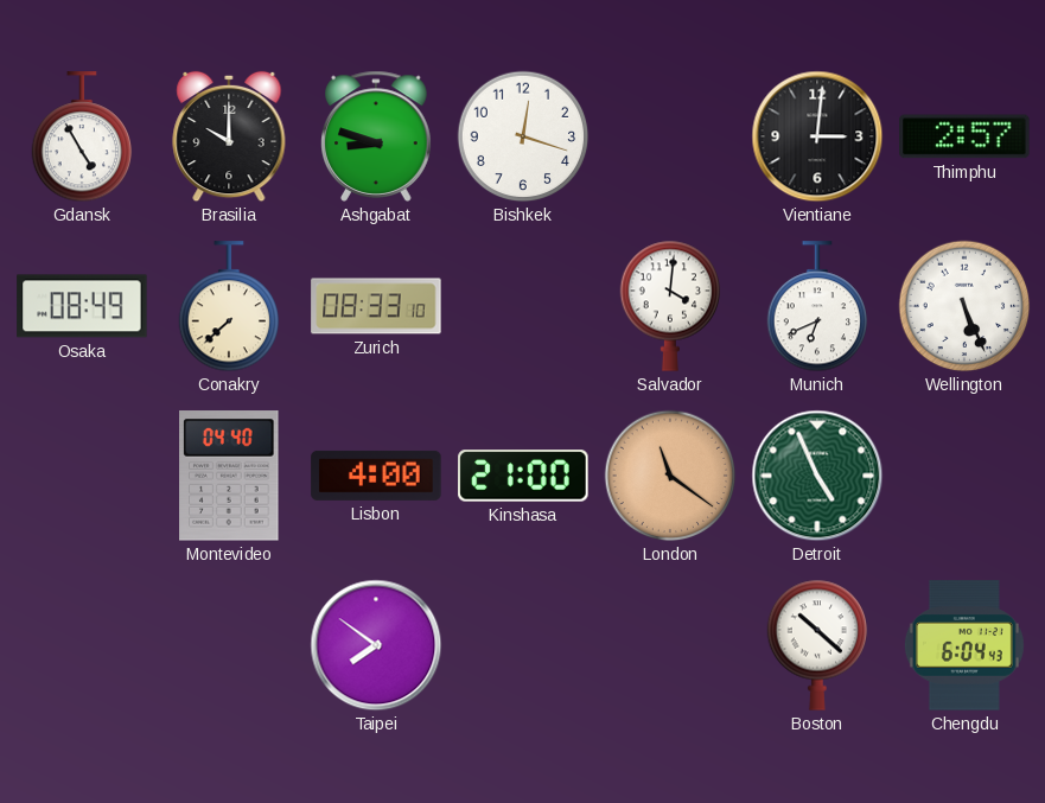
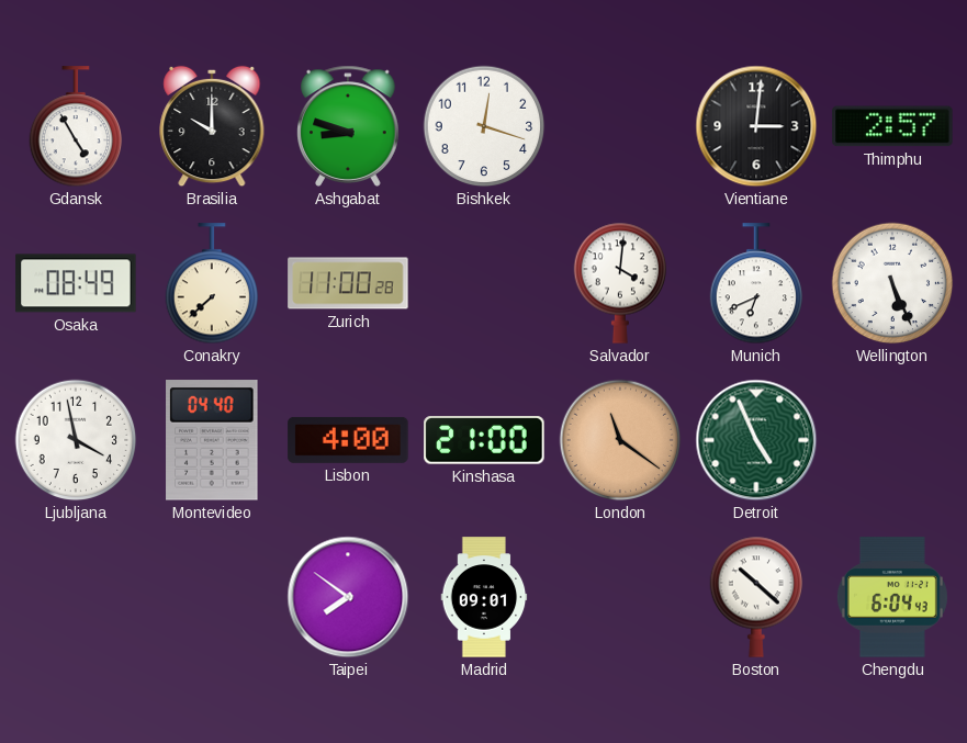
Zurich: 08:33 -> 11:00 (348, 283)
Ljubljana: none -> 3:58 (76, 440)
Madrid: none -> 09:01 (484, 597)
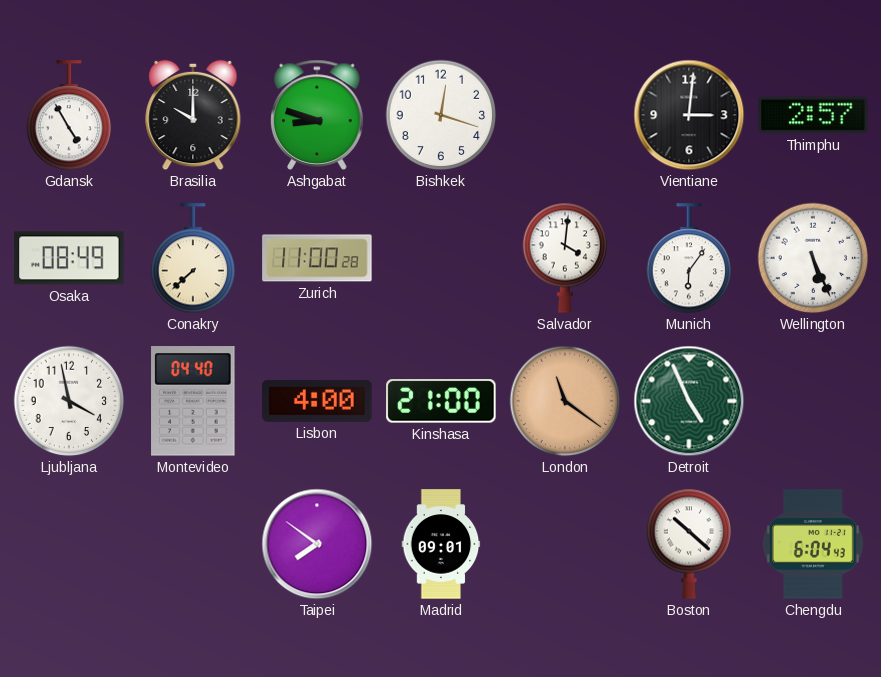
Munich: 6:41 -> 6:06 (689, 259)
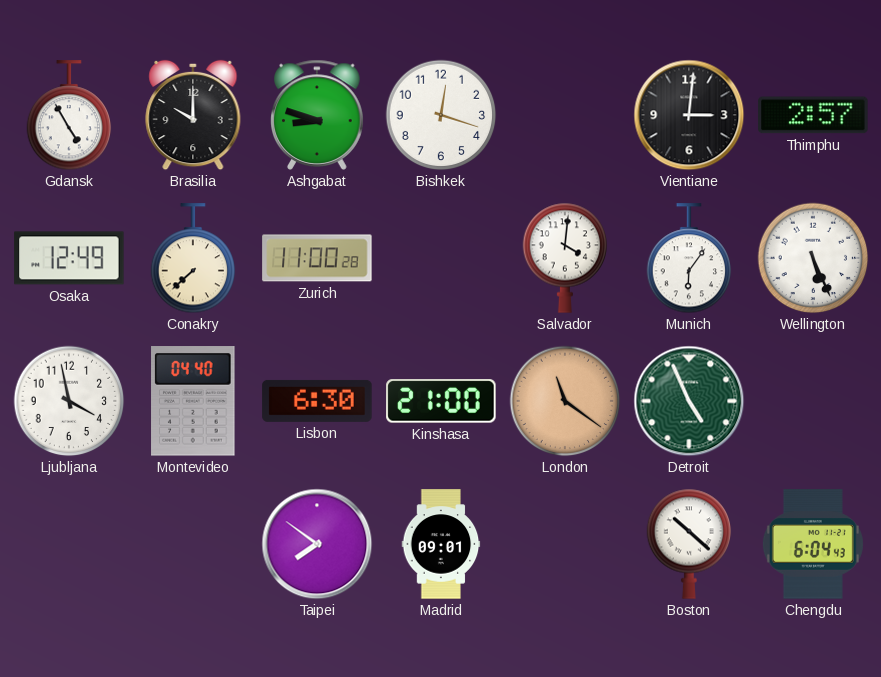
Osaka: 08:49 -> 12:49 (69, 258)
Lisbon: 4:00 -> 6:30 (317, 401)
